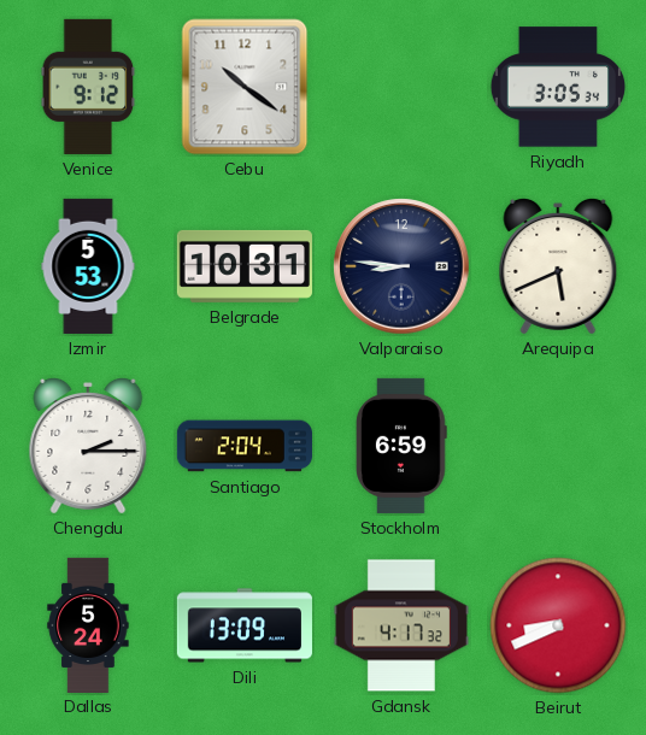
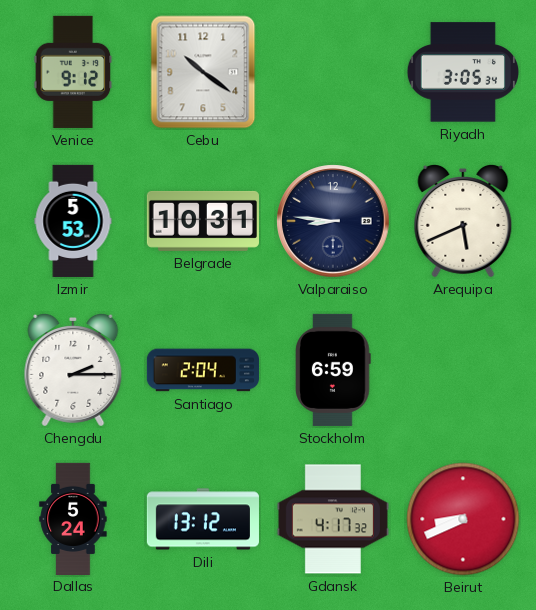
Dili: 13:09 -> 13:12 (203, 519)
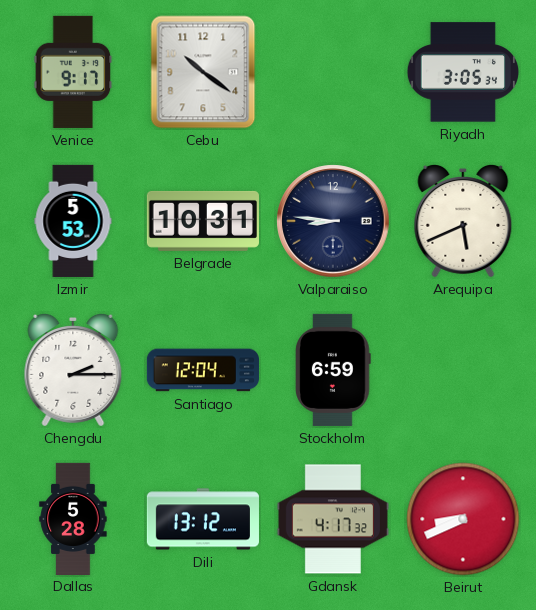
Venice: 9:12 -> 9:17 (73, 72)
Santiago: 2:04 -> 12:04 (203, 370)
Dallas: 5:24 -> 5:28 (73, 518)
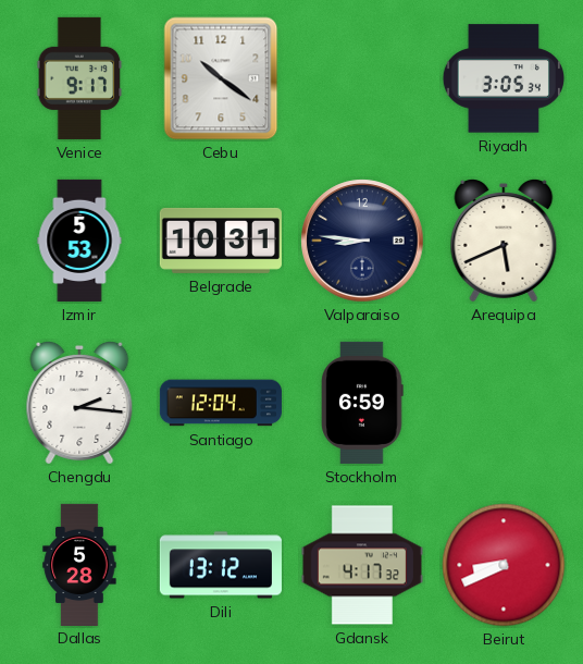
Chengdu: 2:15 -> 2:16 (79, 403)
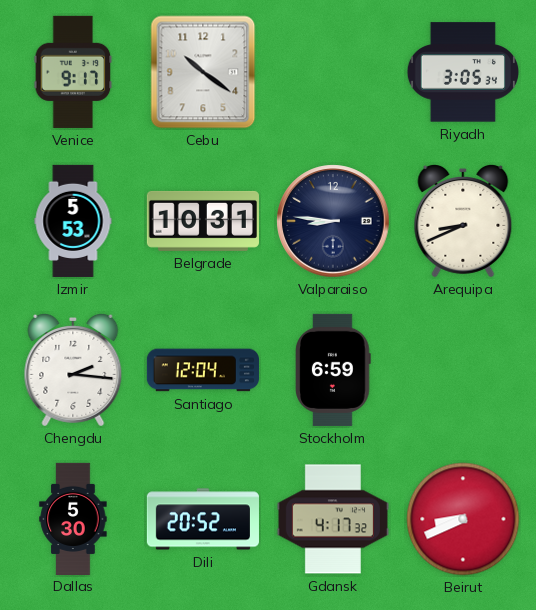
Arequipa: 5:41 -> 8:41 (463, 221)
Dallas: 5:28 -> 5:30 (73, 518)
Dili: 13:12 -> 20:52 (203, 519)
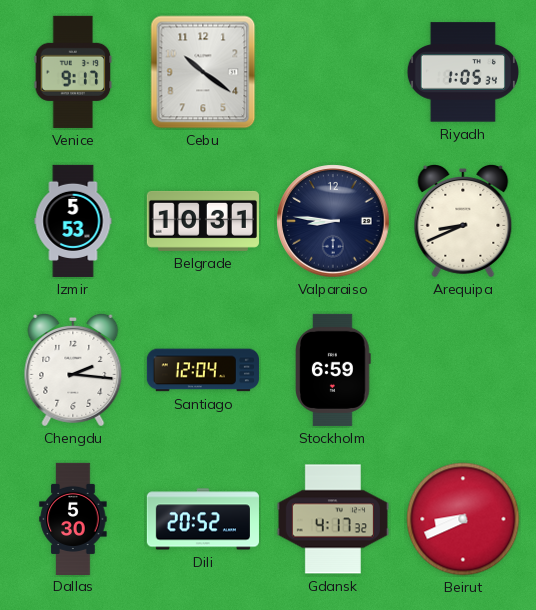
Riyadh: 3:05 -> 1:05 (462, 72)
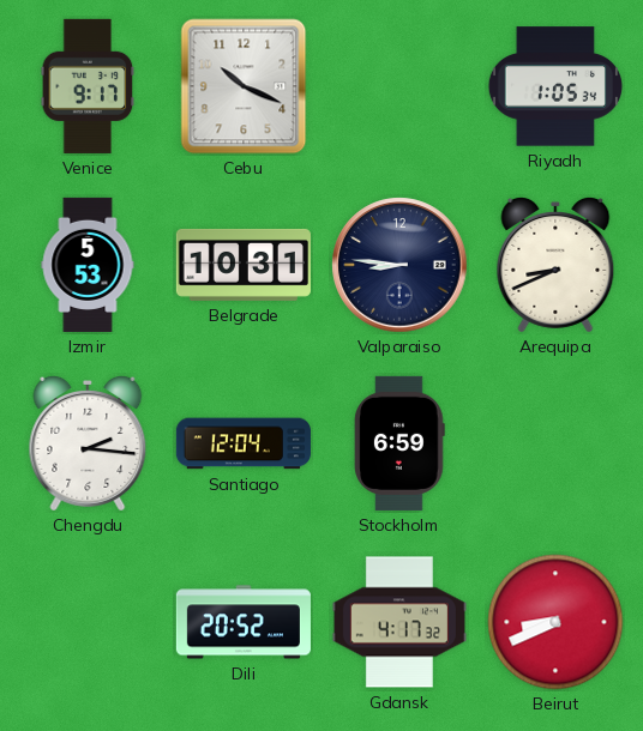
Cebu: 10:21 -> 10:19 (244, 86)
Dallas: 5:30 -> none (73, 518)
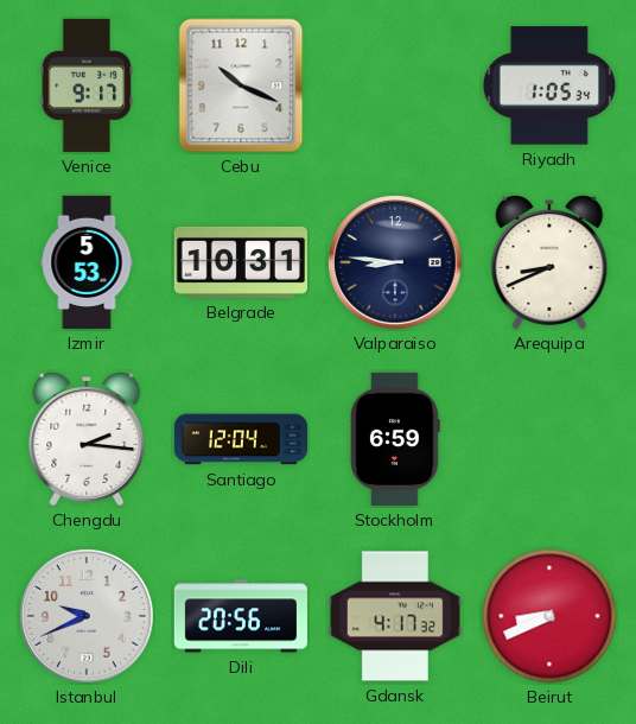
Istanbul: none -> 9:41 (87, 616)
Dili: 20:52 -> 20:56 (241, 616)
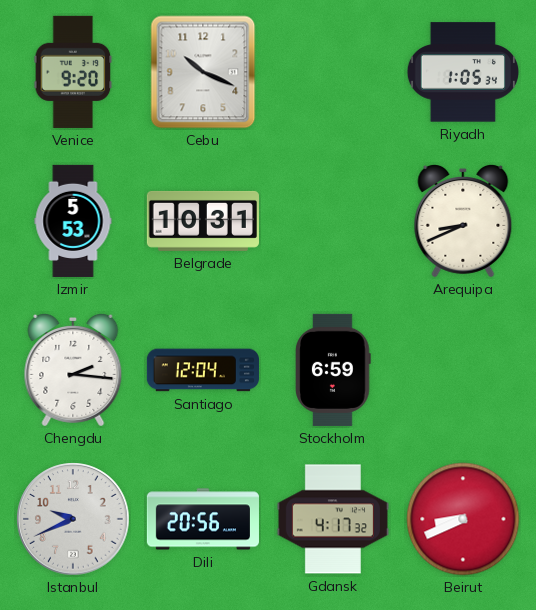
Venice: 9:17 -> 9:20 (73, 72)
Valparaiso: 8:46 -> none (395, 262)
